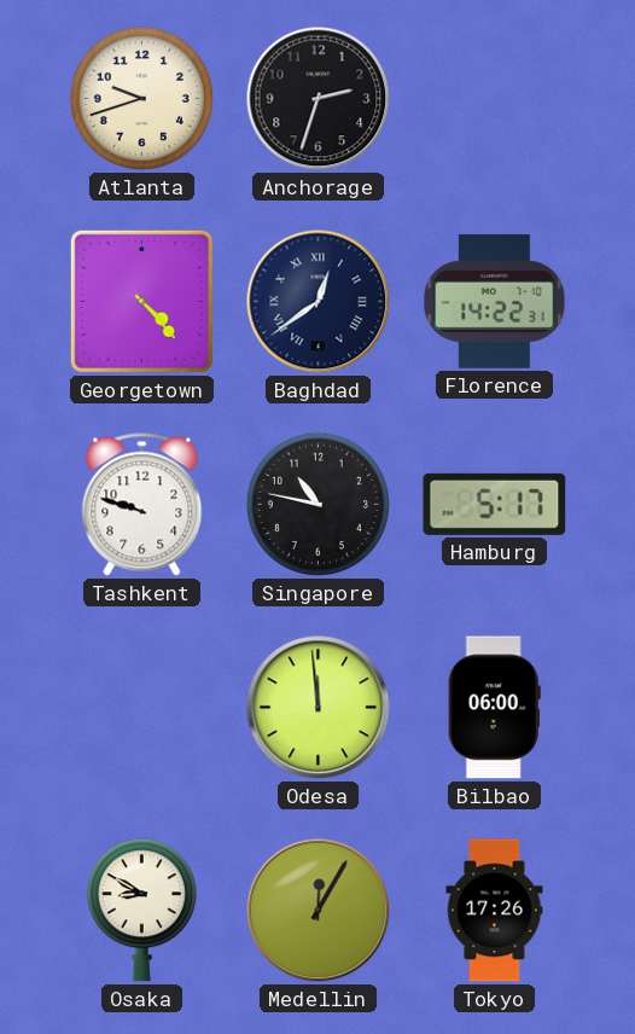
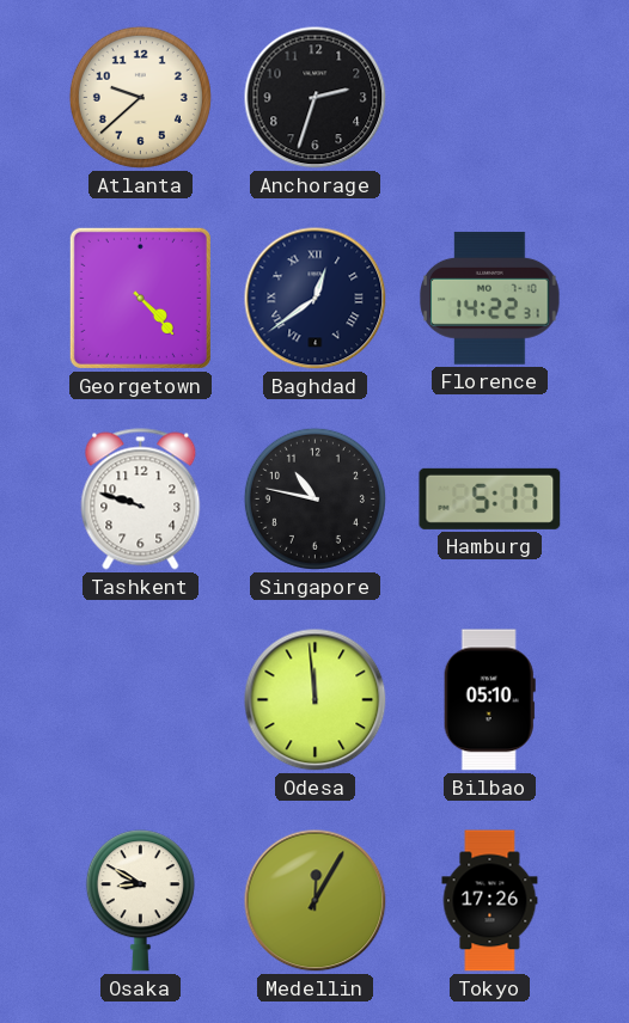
Atlanta: 9:42 -> 9:38 (140, 97)
Bilbao: 06:00 -> 05:10 (489, 700)
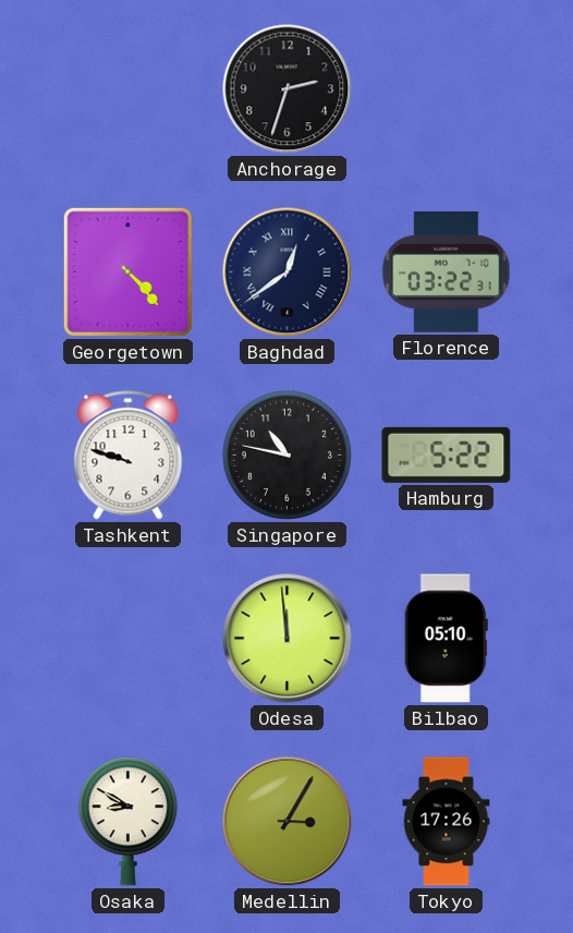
Atlanta: 9:38 -> none (140, 97)
Florence: 14:22 -> 03:22 (447, 271)
Hamburg: 5:17 -> 5:22 (447, 455)
Medellin: 12:05 -> 3:05 (288, 822)
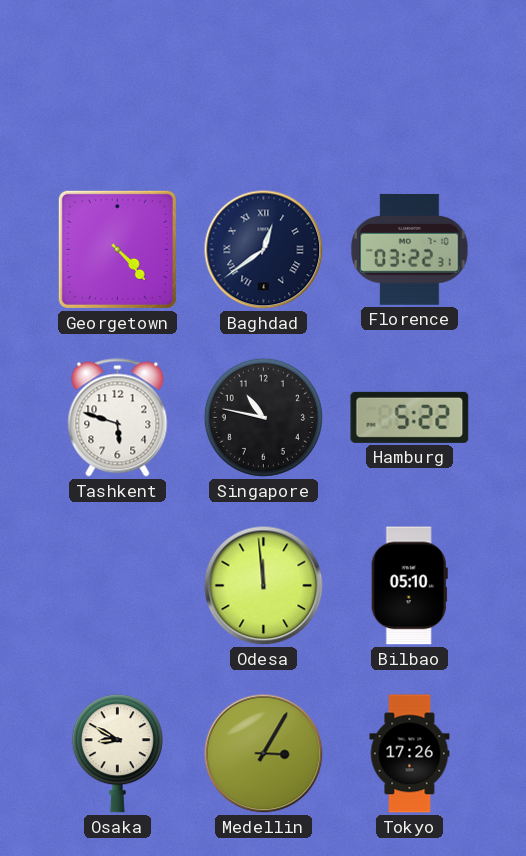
Anchorage: 2:33 -> none (288, 89)
Tashkent: 9:48 -> 5:48 (118, 418)
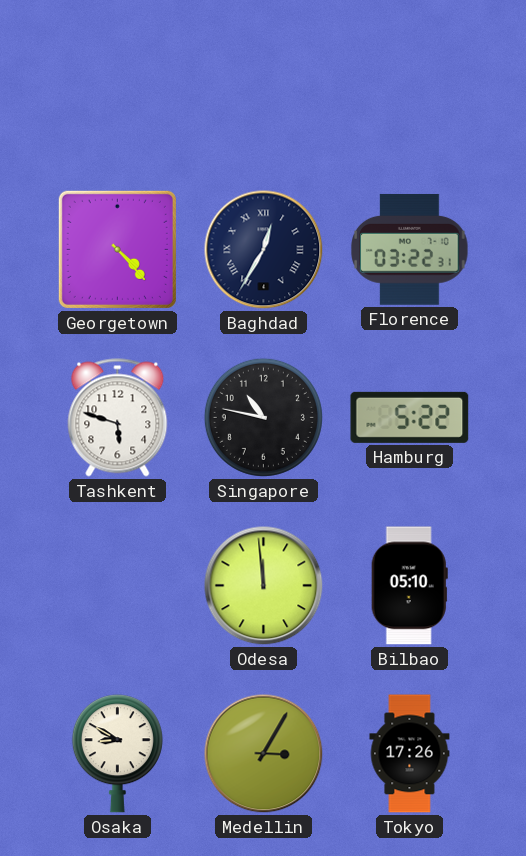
Baghdad: 12:39 -> 12:35 (264, 250)
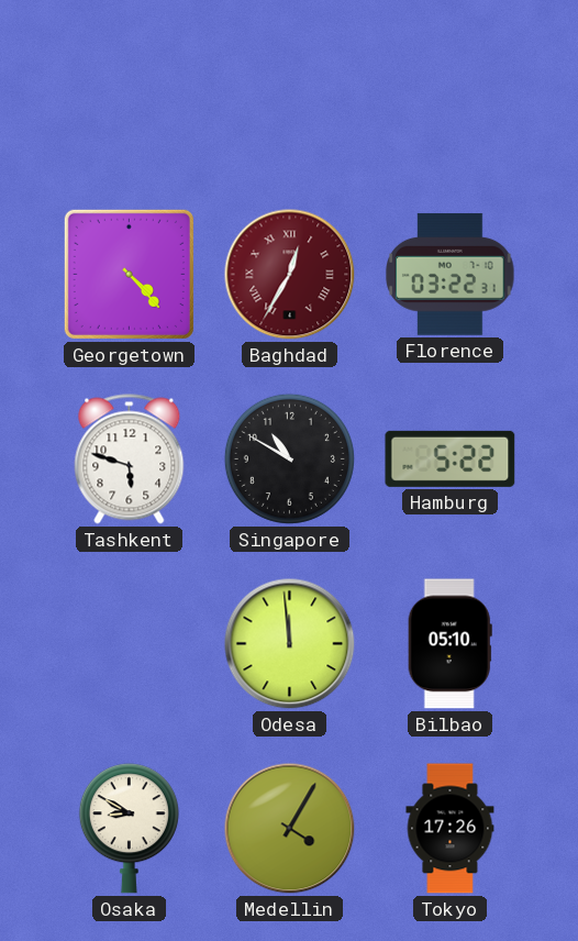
Baghdad dial: navy -> burgundy (290, 275)
Singapore: 10:47 -> 10:50 (289, 458)
Medellin: 3:05 -> 4:05 (290, 829)
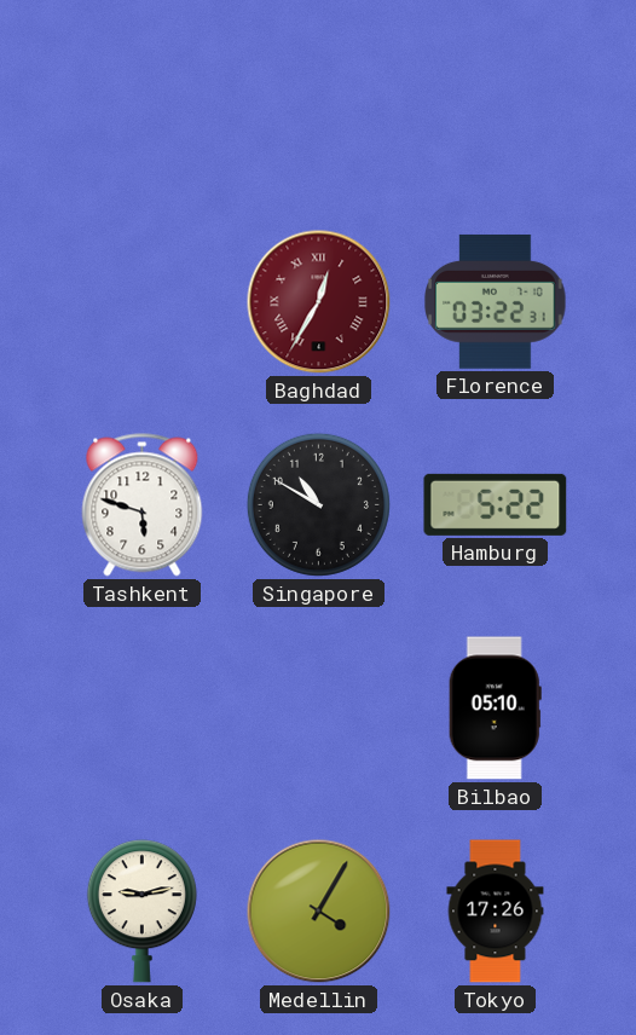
Georgetown: 4:23 -> none (129, 274)
Odesa: 11:59 -> none (290, 644)
Osaka: 8:50 -> 9:13 (141, 912)
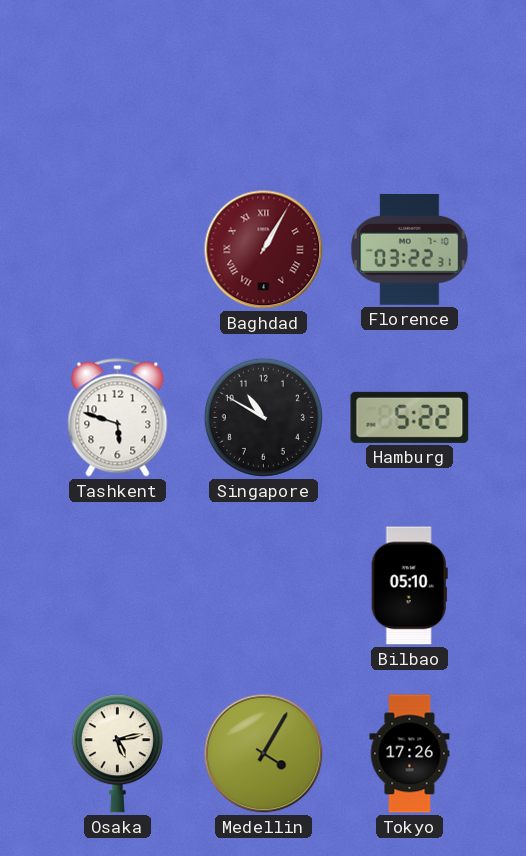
Baghdad: 12:35 -> 1:05 (264, 250)
Osaka: 9:13 -> 5:13 (117, 754)
